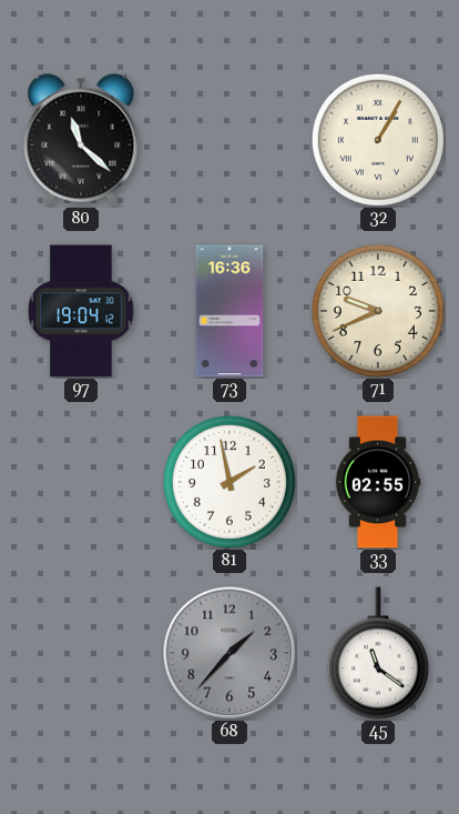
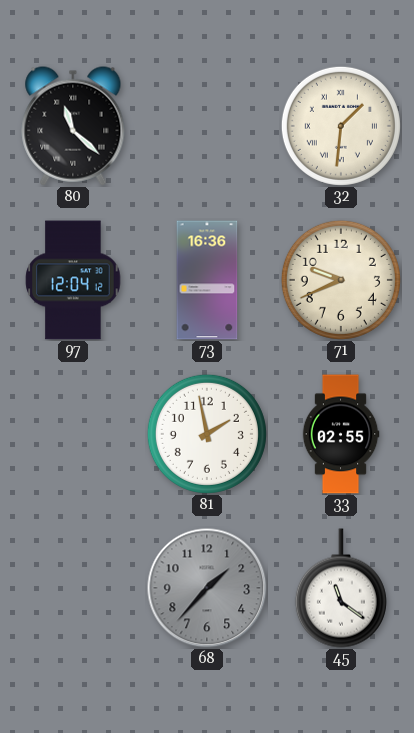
32: 1:05 -> 1:31 (341, 126)
97: 19:04 -> 12:04 (73, 280)
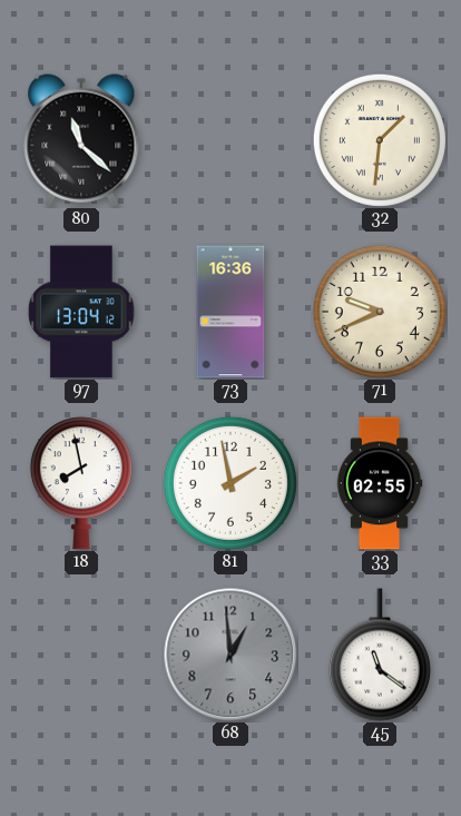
97: 12:04 -> 13:04 (81, 312)
18: none -> 7:58 (81, 483)
68: 1:37 -> 12:59 (230, 655)
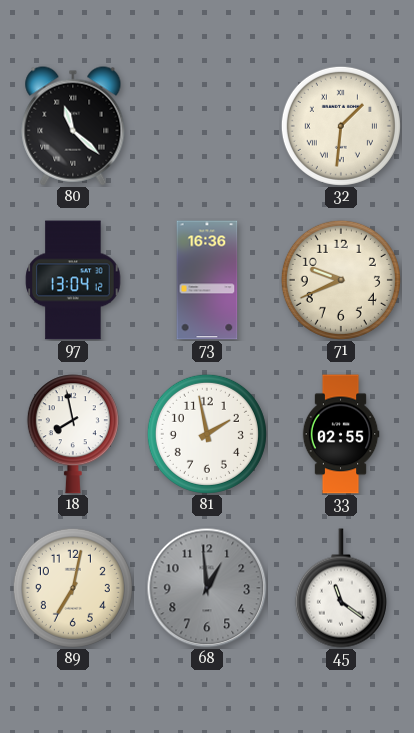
89: none -> 7:02 (73, 588)
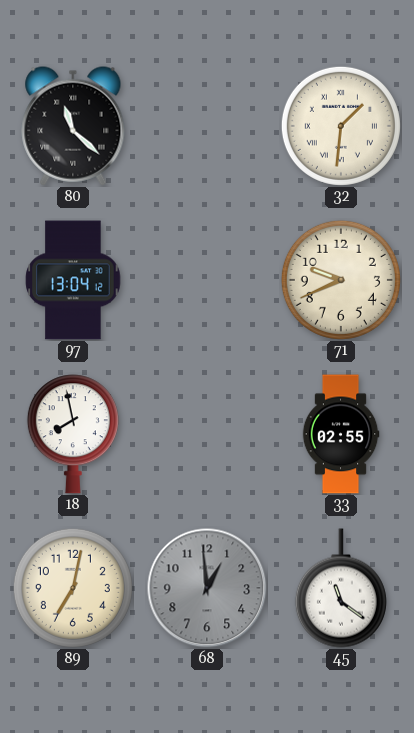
73: 16:36 -> none (207, 280)
81: 1:58 -> none (207, 434)
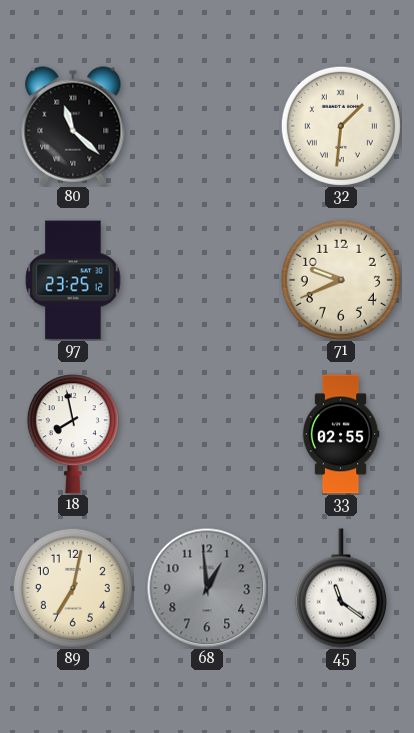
97: 13:04 -> 23:25 (73, 280)
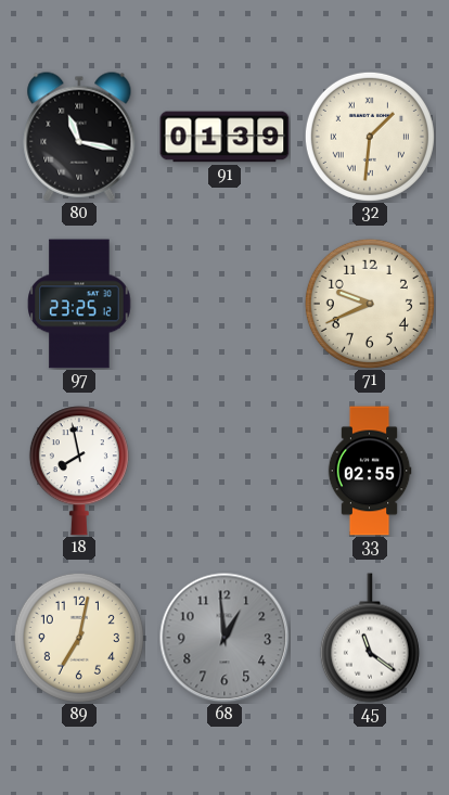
80: 11:22 -> 11:17 (79, 137)
91: none -> 01:39 (224, 137)
